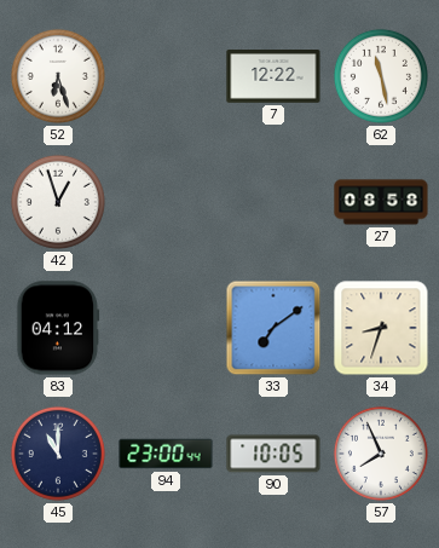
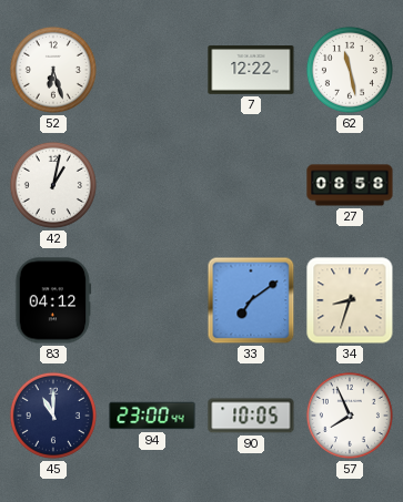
42: 12:57 -> 1:02 (53, 185)
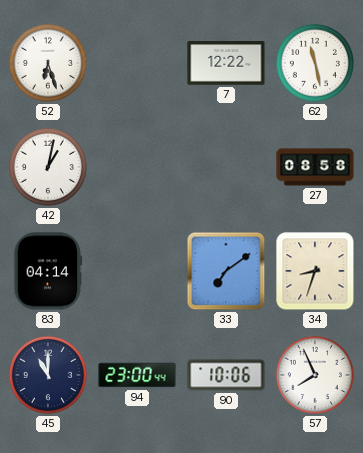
83: 04:12 -> 04:14 (48, 271)
90: 10:05 -> 10:06 (226, 375)
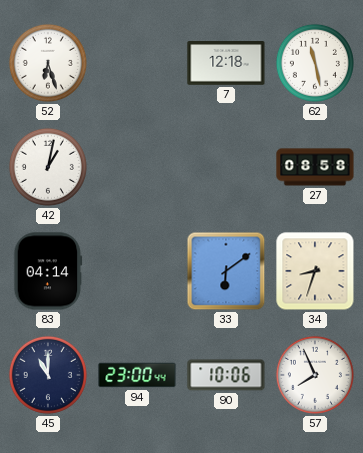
7: 12:22 -> 12:18 (226, 64)
33: 7:09 -> 6:09 (226, 271)
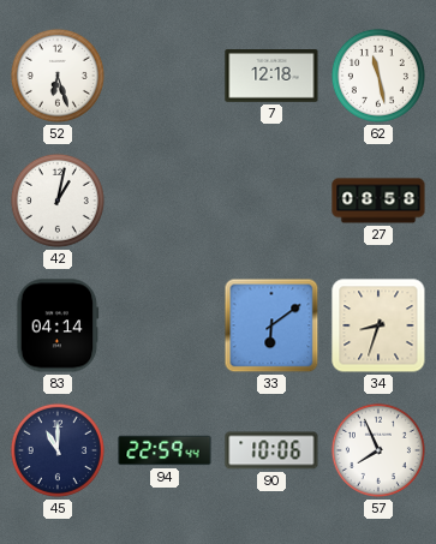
94: 23:00 -> 22:59 (165, 450)
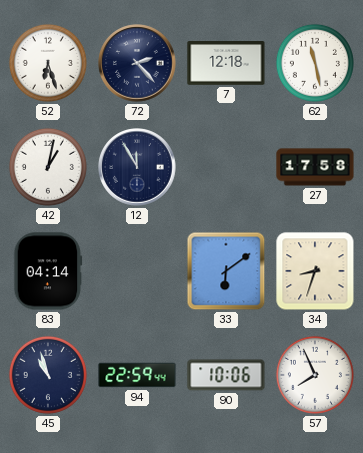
72: none -> 2:23 (137, 63)
12: none -> 11:55 (137, 167)
27: 08:58 -> 17:58 (315, 167)
45: 11:00 -> 10:57 (48, 375)
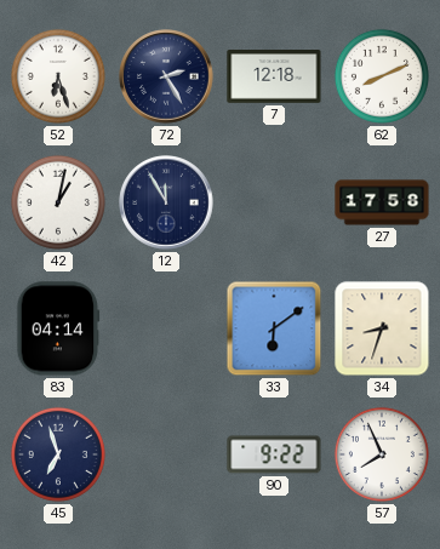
72: 2:23 -> 2:25 (166, 76)
62: 11:28 -> 8:11 (382, 76)
45: 10:57 -> 6:57 (58, 454)
94: 22:59 -> none (137, 375)
90: 10:06 -> 9:22 (274, 454)
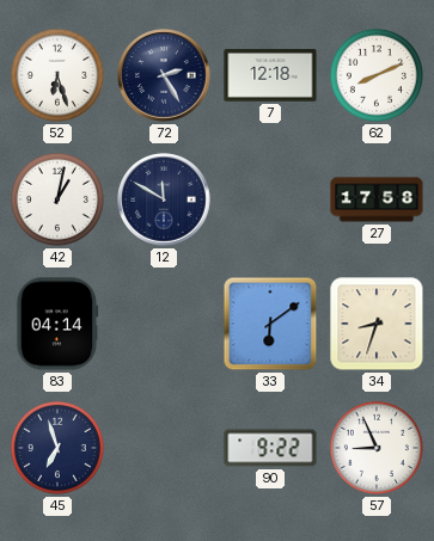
12: 11:55 -> 11:50 (164, 199)
57: 7:56 -> 8:56 (377, 448)
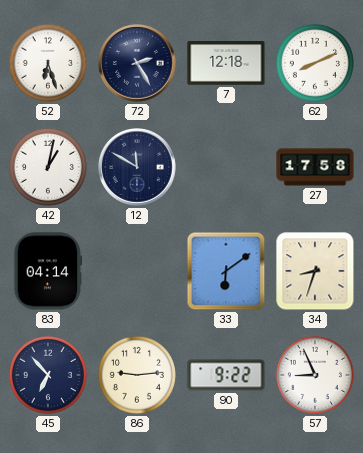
45: 6:57 -> 6:53 (48, 375)
86: none -> 9:14 (137, 375)
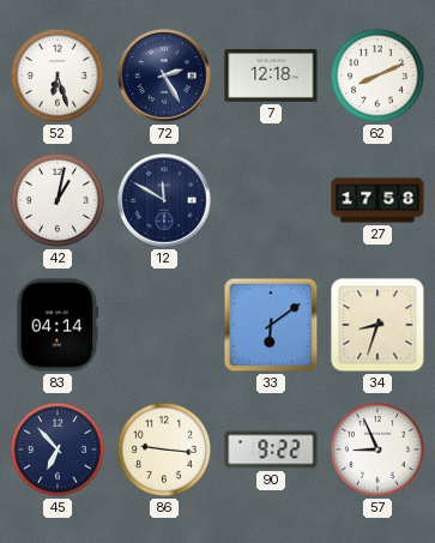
86: 9:14 -> 9:16 (164, 450)
